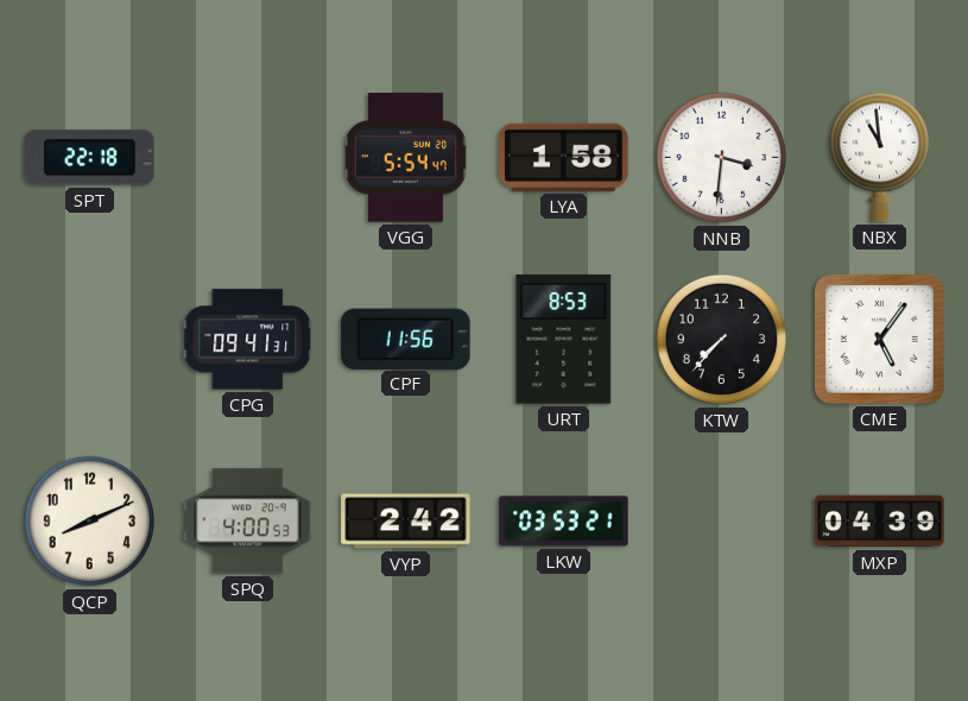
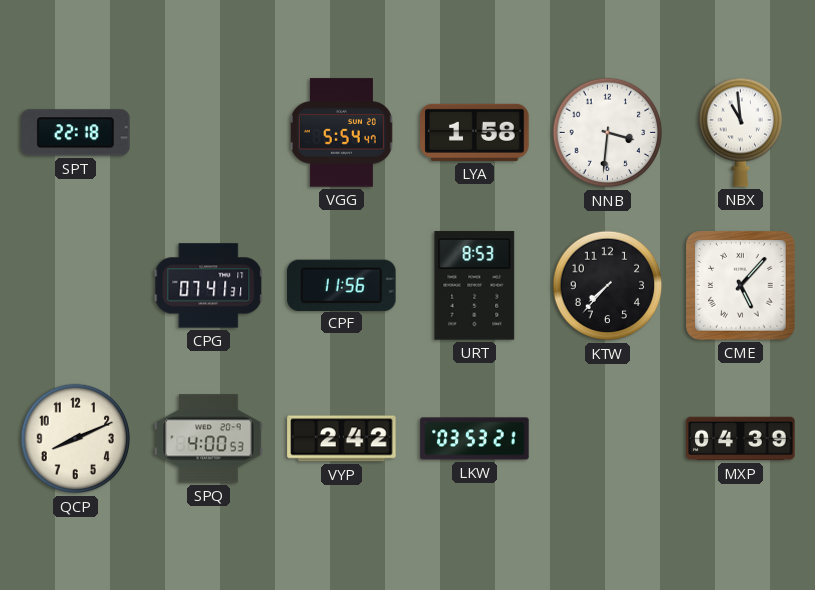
CPG: 09:41 -> 07:41 (209, 286)
CME: 5:06 -> 5:07 (741, 286)
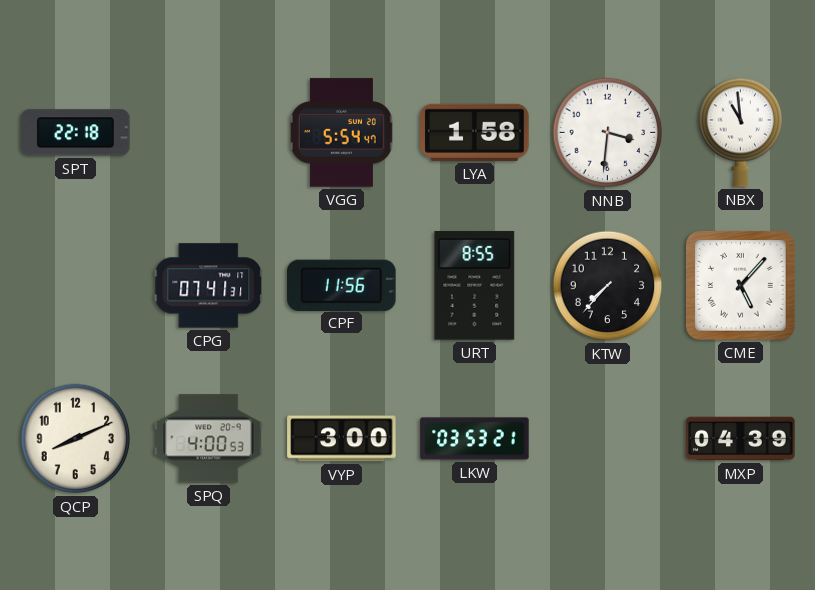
URT: 8:53 -> 8:55 (475, 286)
VYP: 2:42 -> 3:00 (342, 439)
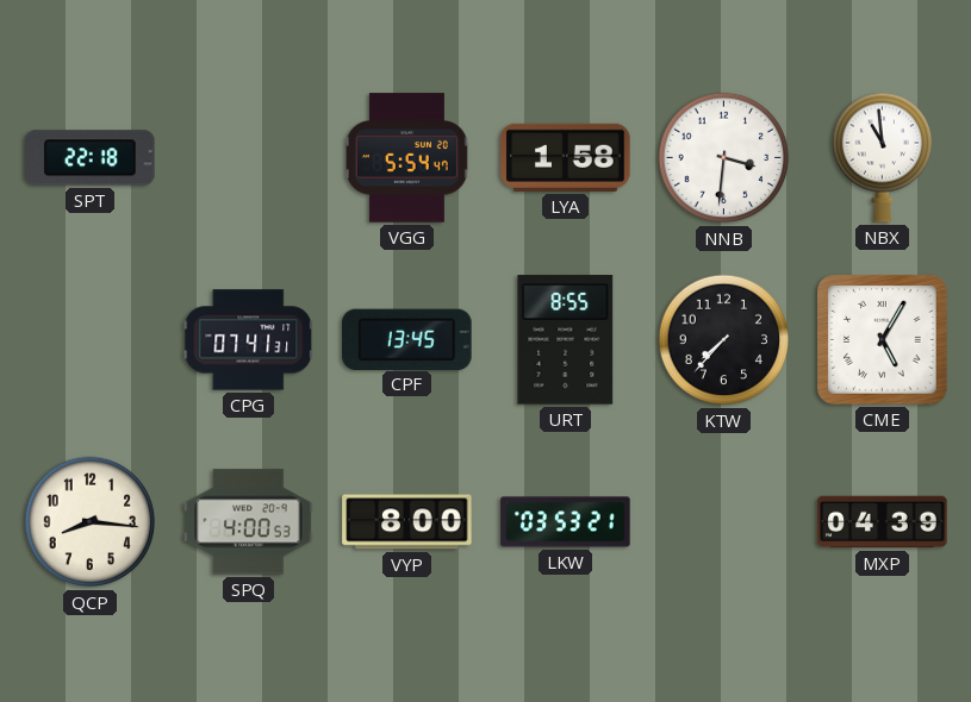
CPF: 11:56 -> 13:45 (407, 339)
CME: 5:07 -> 5:05 (883, 340)
QCP: 8:11 -> 8:16 (91, 522)
VYP: 3:00 -> 8:00 (407, 522)
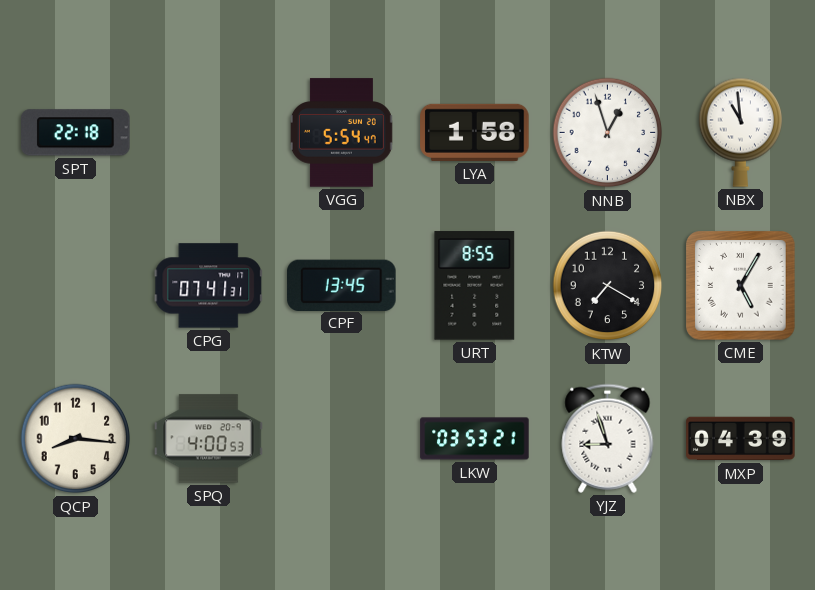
NNB: 3:31 -> 12:57 (608, 133)
KTW: 7:37 -> 7:20 (608, 286)
VYP: 8:00 -> none (407, 522)
YJZ: none -> 8:57 (608, 438)
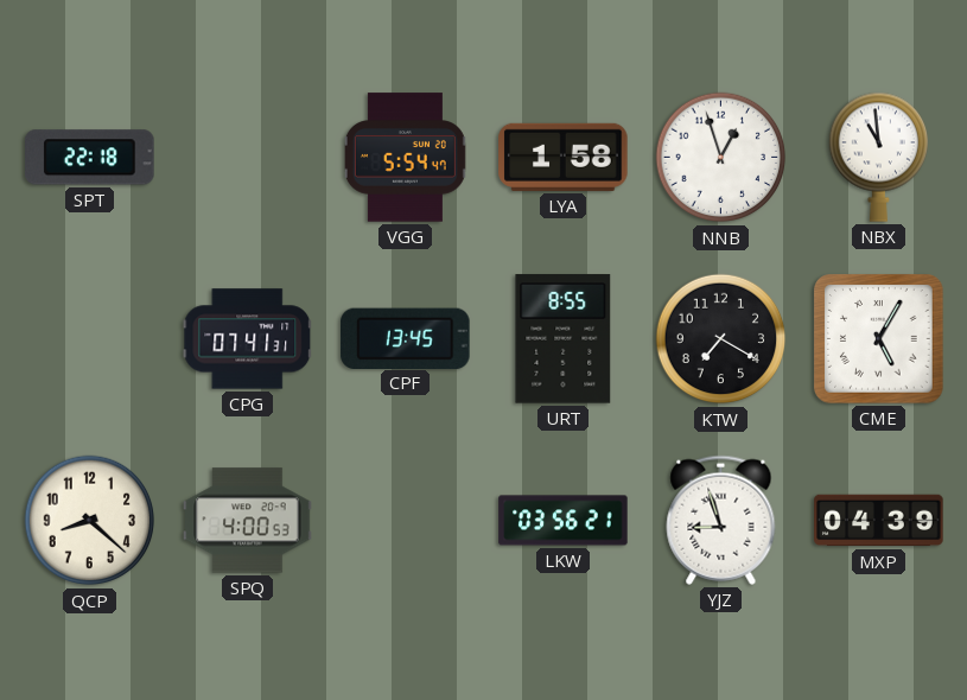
QCP: 8:16 -> 8:22 (90, 521)
LKW: 03:53 -> 03:56 (564, 521)
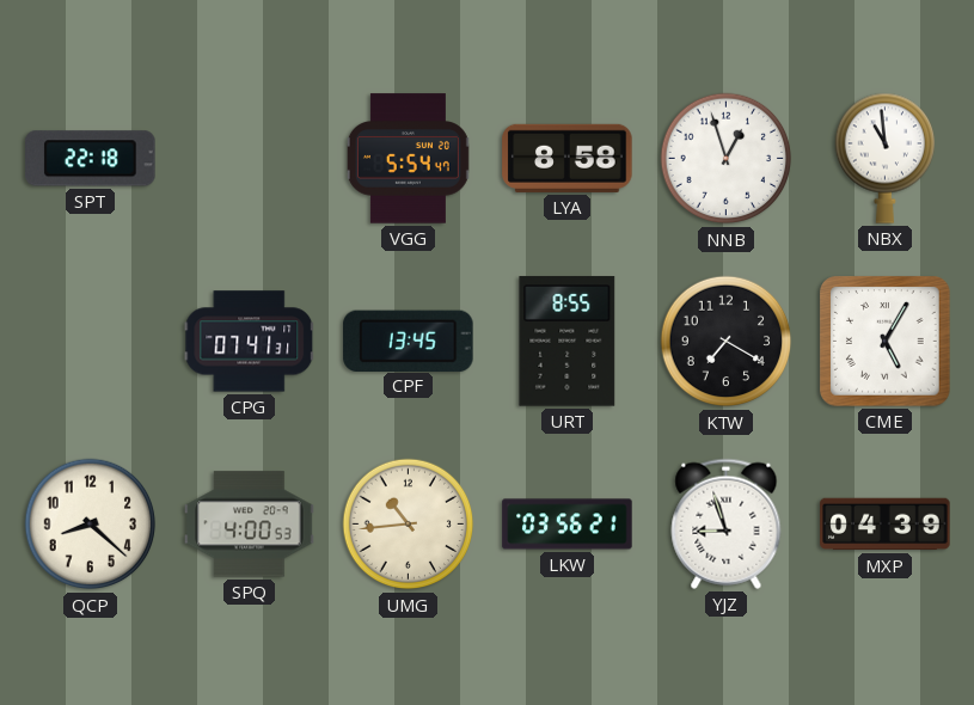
LYA: 1:58 -> 8:58 (568, 158)
UMG: none -> 10:44 (409, 525)
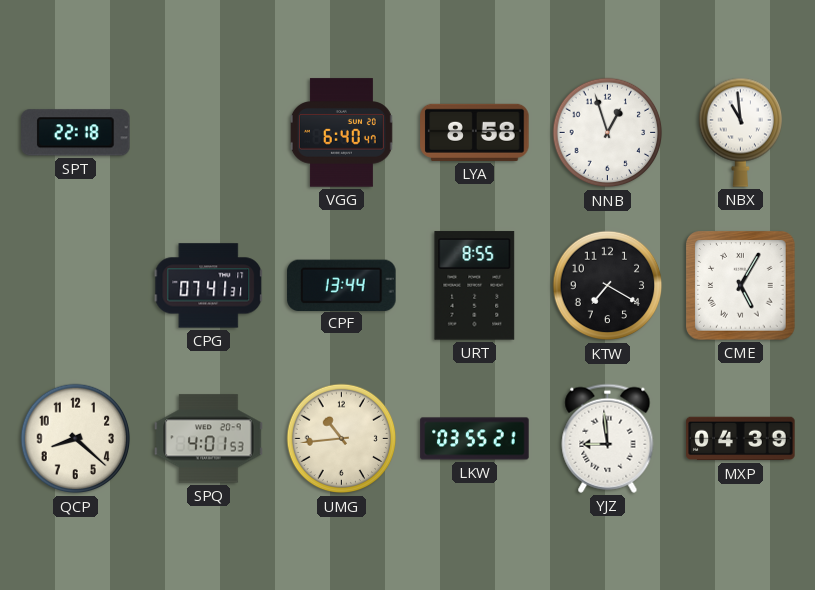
VGG: 5:54 -> 6:40 (341, 133)
CPF: 13:45 -> 13:44 (342, 285)
SPQ: 4:00 -> 4:01 (209, 439)
LKW: 03:56 -> 03:55 (475, 439)
YJZ: 8:57 -> 8:59 (608, 438)
